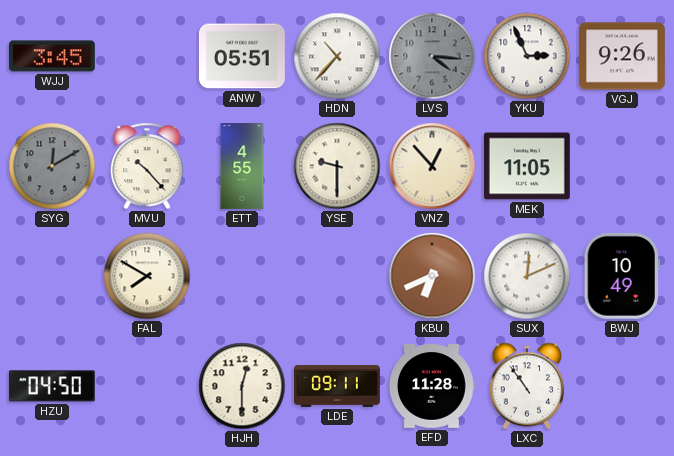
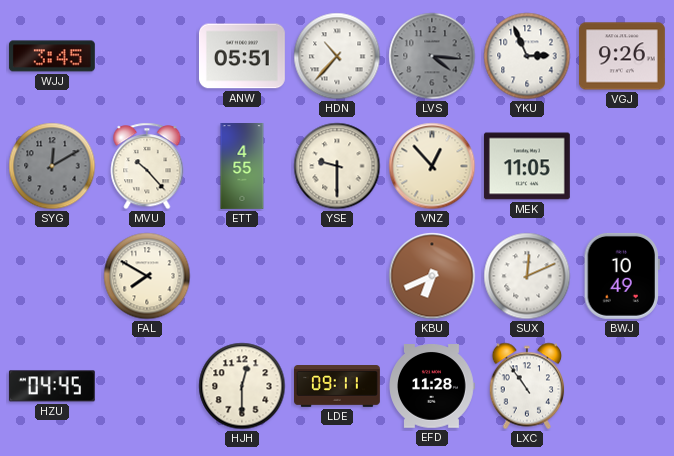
HZU: 04:50 -> 04:45 (52, 386)
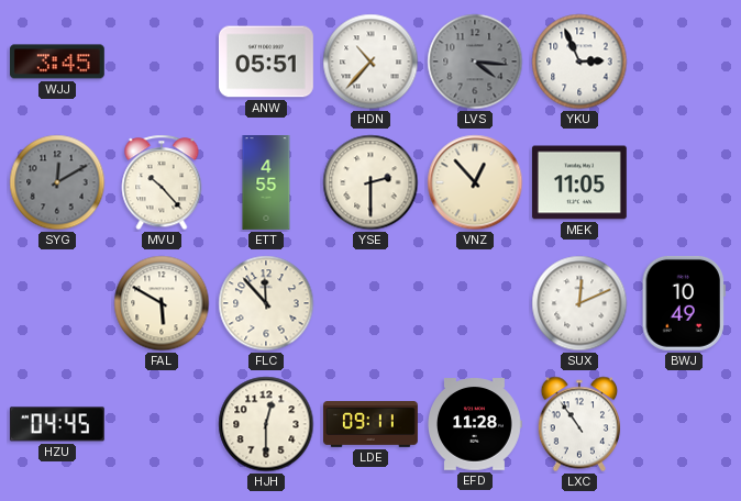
VGJ: 9:26 -> none (622, 56)
YSE: 9:30 -> 2:30 (370, 182)
FAL: 7:50 -> 5:50 (162, 303)
FLC: none -> 11:53 (266, 303)
KBU: 6:41 -> none (432, 276)
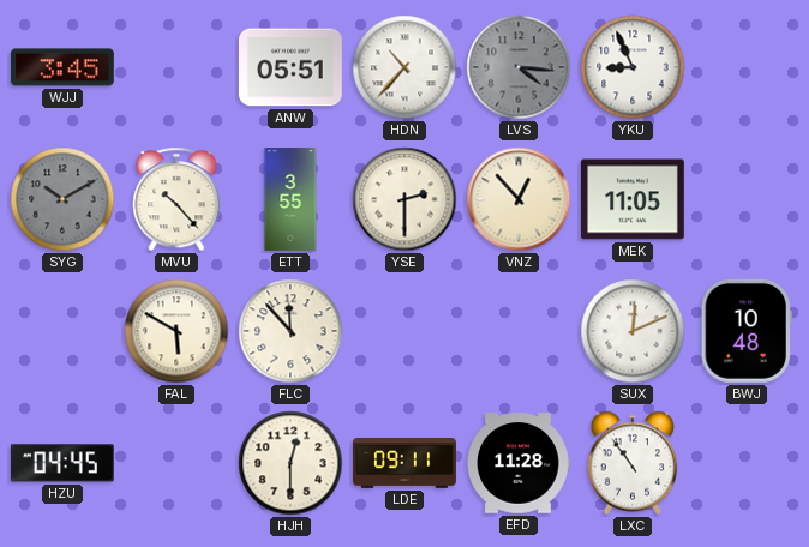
YKU: 2:56 -> 8:56 (633, 67)
SYG: 12:10 -> 10:10 (62, 199)
ETT: 4:55 -> 3:55 (290, 200)
BWJ: 10:49 -> 10:48 (747, 331)
